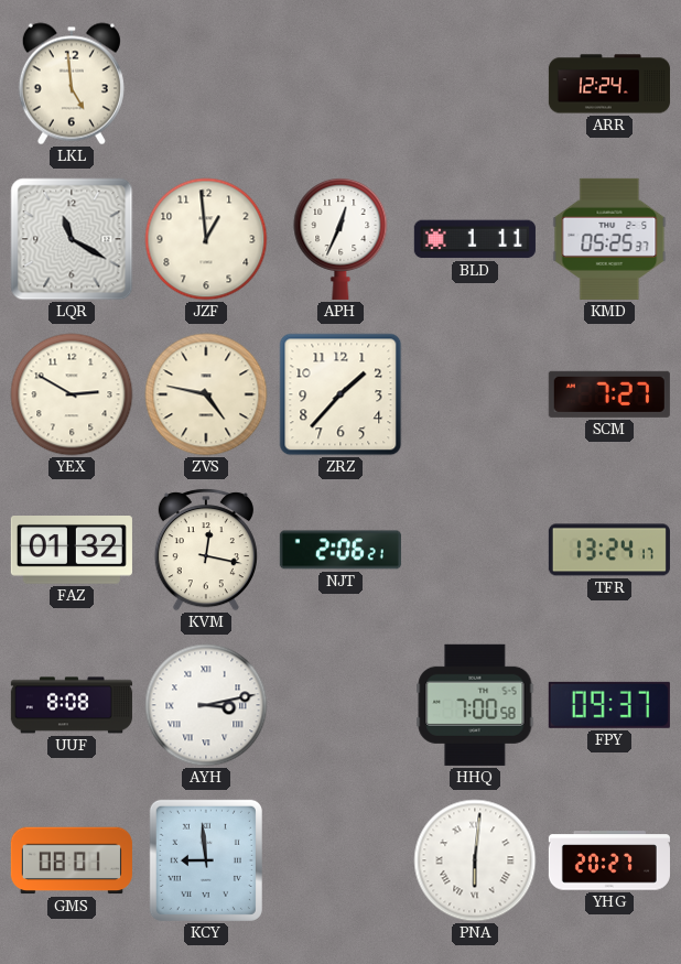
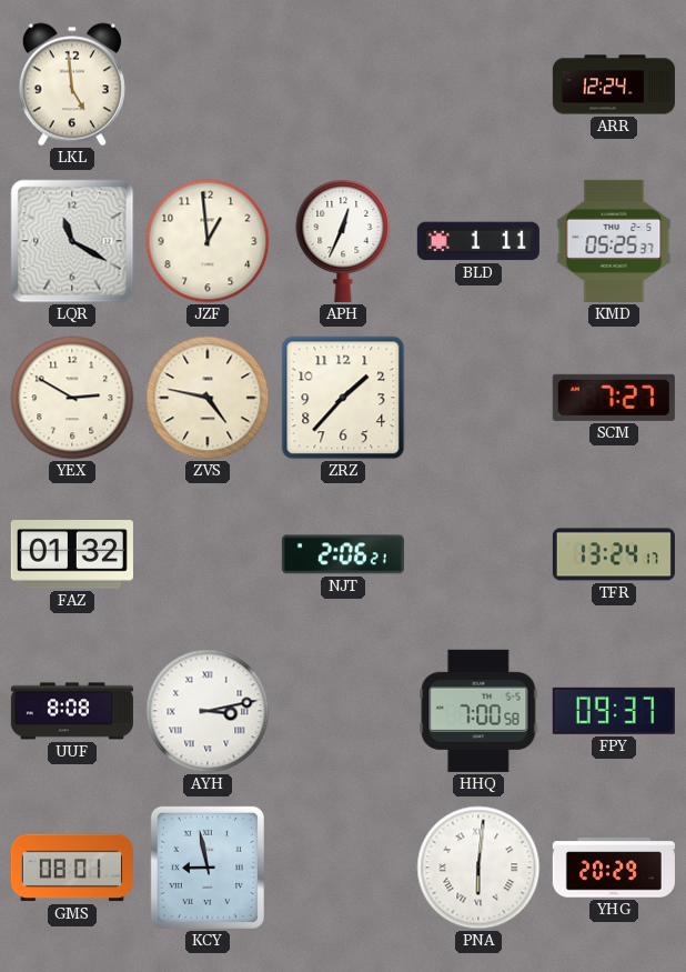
KVM: 12:17 -> none (206, 550)
KCY: 8:59 -> 8:58 (208, 868)
YHG: 20:27 -> 20:29 (614, 868)
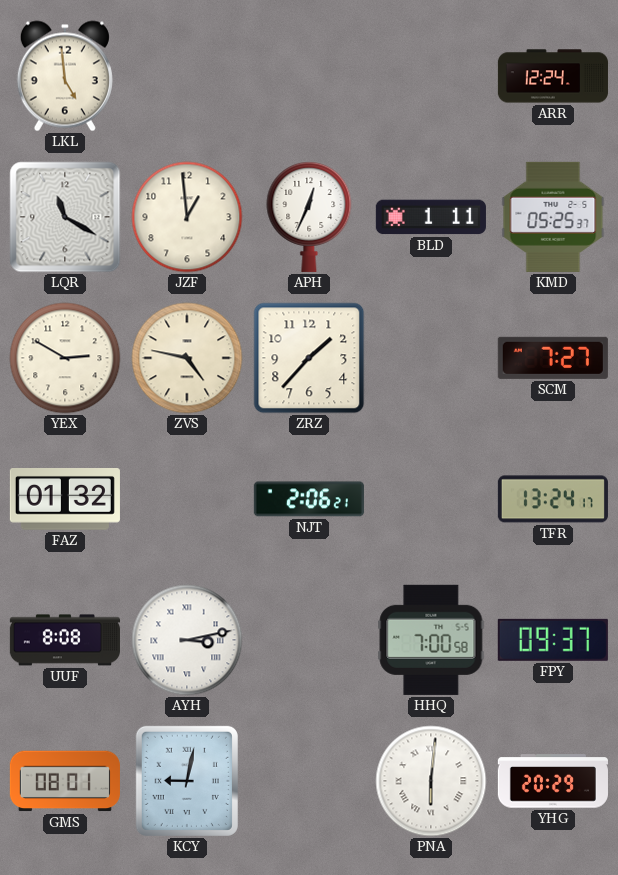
KCY: 8:58 -> 9:02 (187, 781)
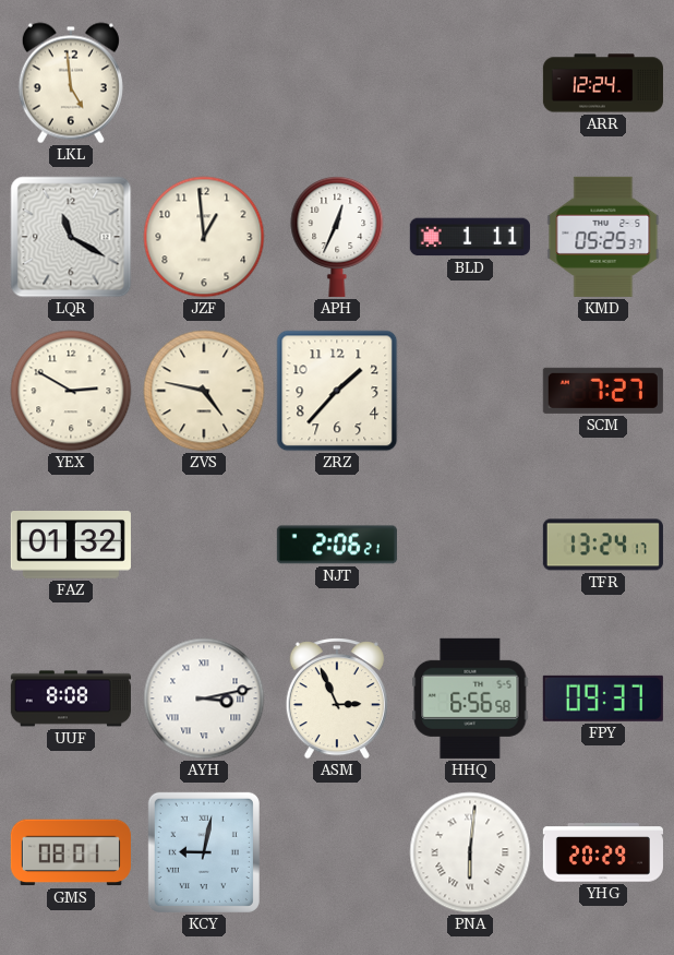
ASM: none -> 2:56 (337, 699)
HHQ: 7:00 -> 6:56 (470, 699)
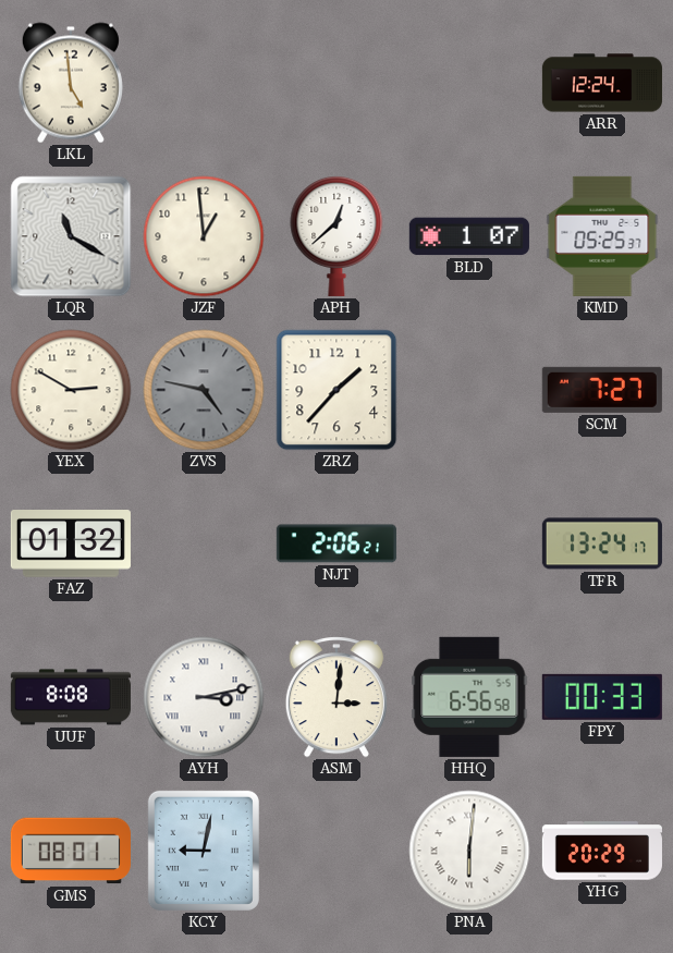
APH: 12:34 -> 12:38 (337, 235)
BLD: 1:11 -> 1:07 (469, 236)
ZVS dial: cream -> grey (204, 390)
ASM: 2:56 -> 3:01 (337, 697)
FPY: 09:37 -> 00:33 (602, 697)
